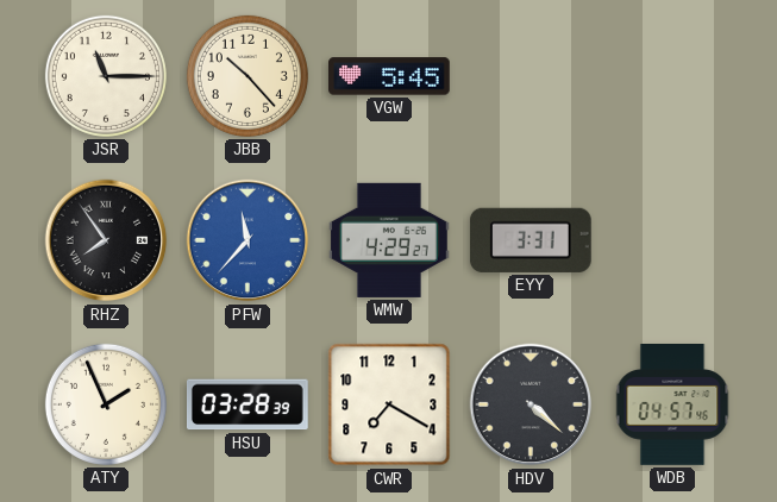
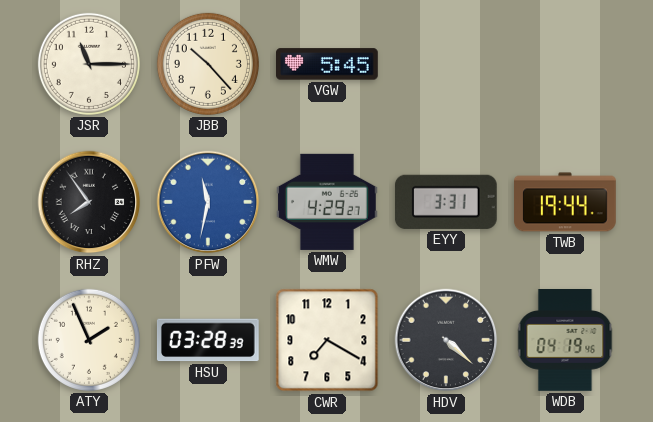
PFW: 11:37 -> 11:32 (208, 202)
TWB: none -> 19:44 (565, 202)
WDB: 04:57 -> 04:19 (565, 340)
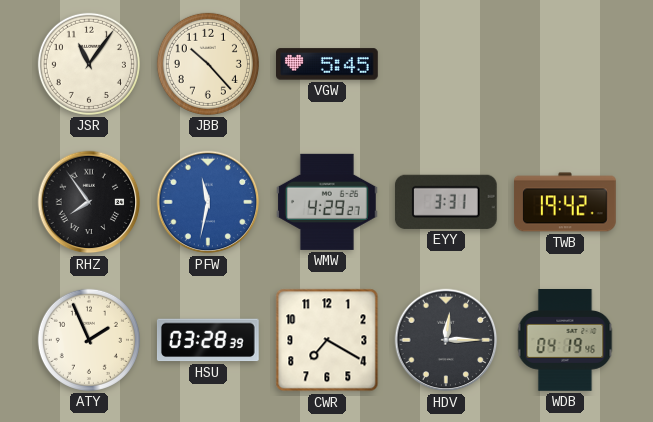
JSR: 11:15 -> 11:06 (89, 64)
TWB: 19:44 -> 19:42 (565, 202)
HDV: 4:22 -> 12:15 (446, 340)
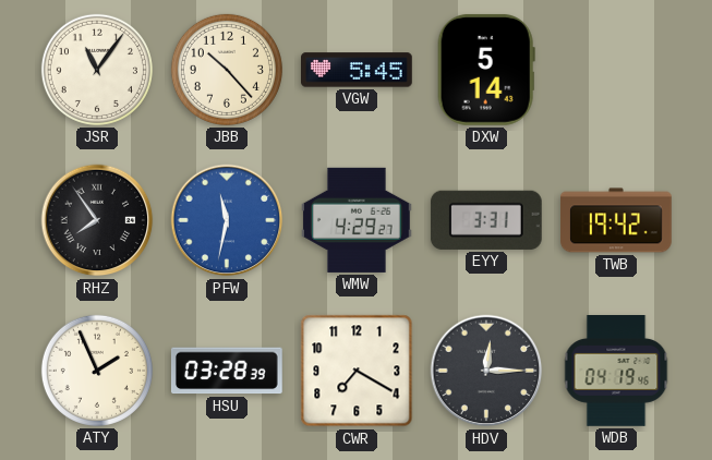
DXW: none -> 5:14 (486, 70)
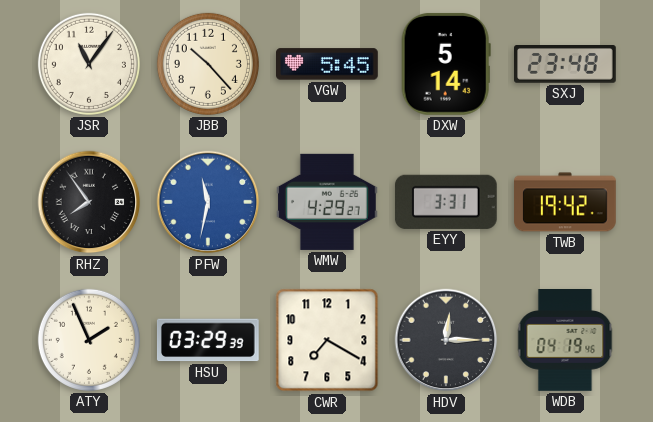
SXJ: none -> 23:48 (566, 64)
HSU: 03:28 -> 03:29 (208, 340)
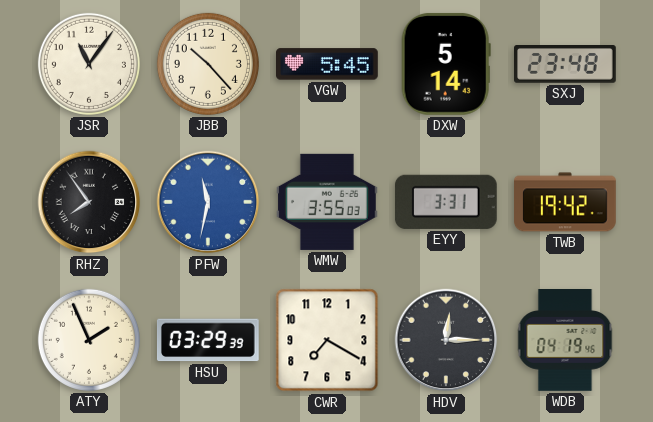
WMW: 4:29 -> 3:55 (328, 202)
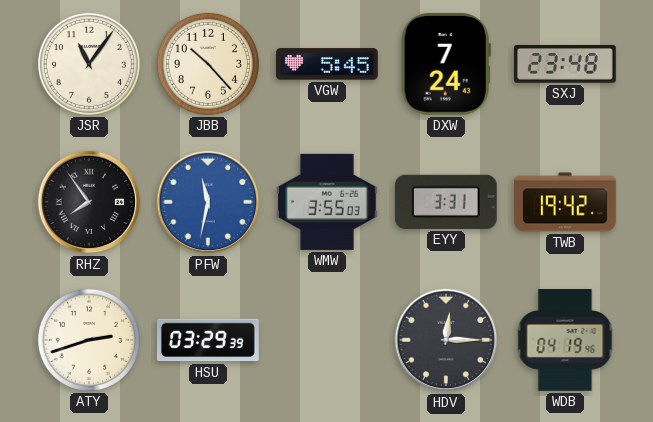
DXW: 5:14 -> 7:24 (446, 64)
ATY: 1:56 -> 2:42 (89, 340)
CWR: 7:20 -> none (327, 340)
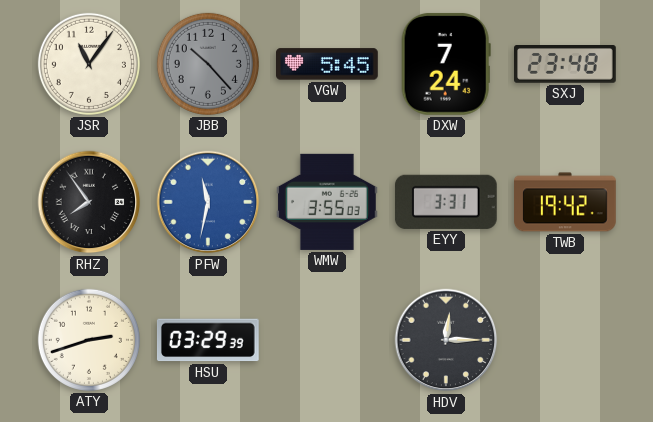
JBB dial: cream -> grey (208, 64)
WDB: 04:19 -> none (565, 340)
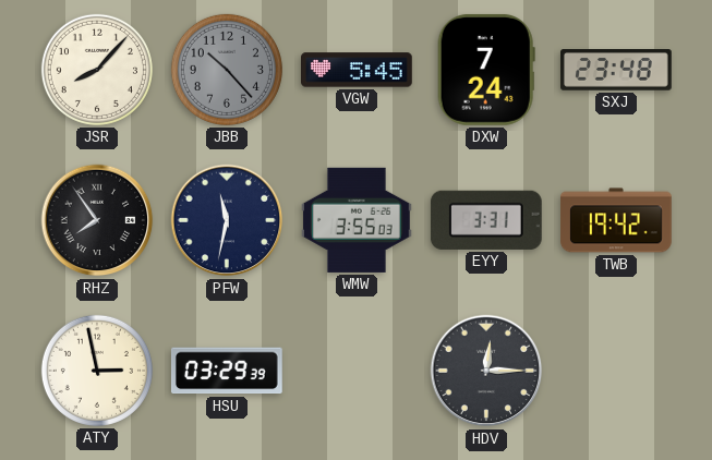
JSR: 11:06 -> 8:07 (97, 70)
PFW dial: blue -> navy (227, 220)
ATY: 2:42 -> 2:58 (97, 371)
